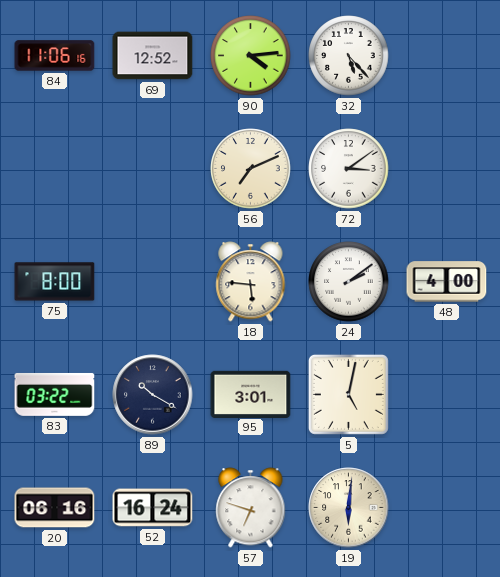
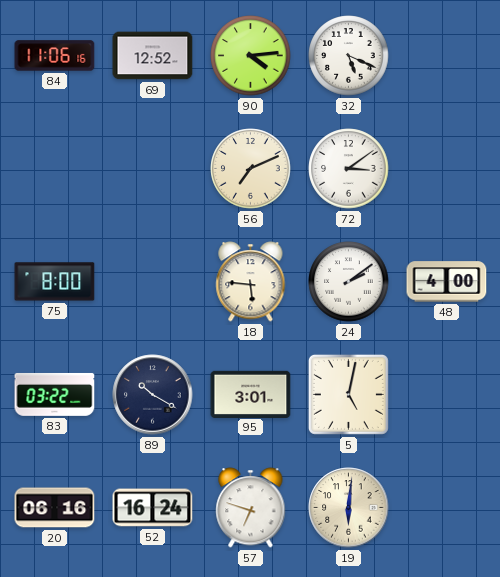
32: 5:23 -> 5:19 (349, 56)
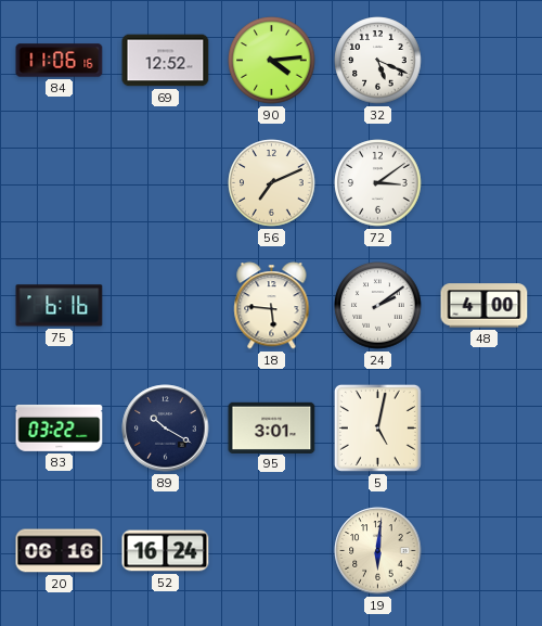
75: 8:00 -> 6:16 (60, 306)
57: 6:48 -> none (251, 508)
